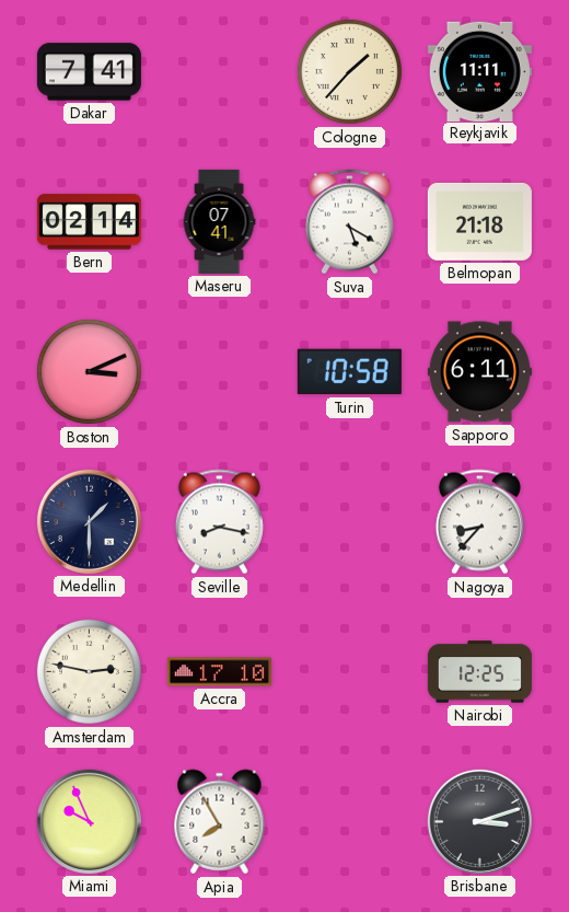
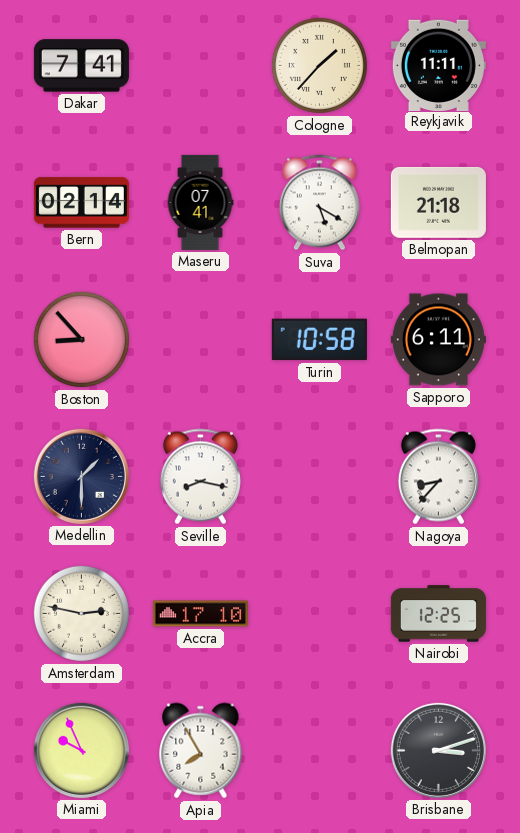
Boston: 3:11 -> 8:53 (81, 339)
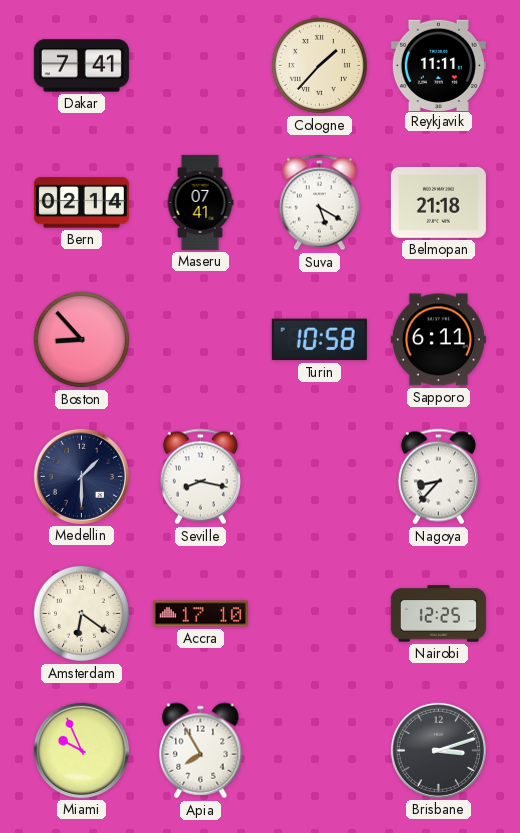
Amsterdam: 2:47 -> 6:21 (81, 613)
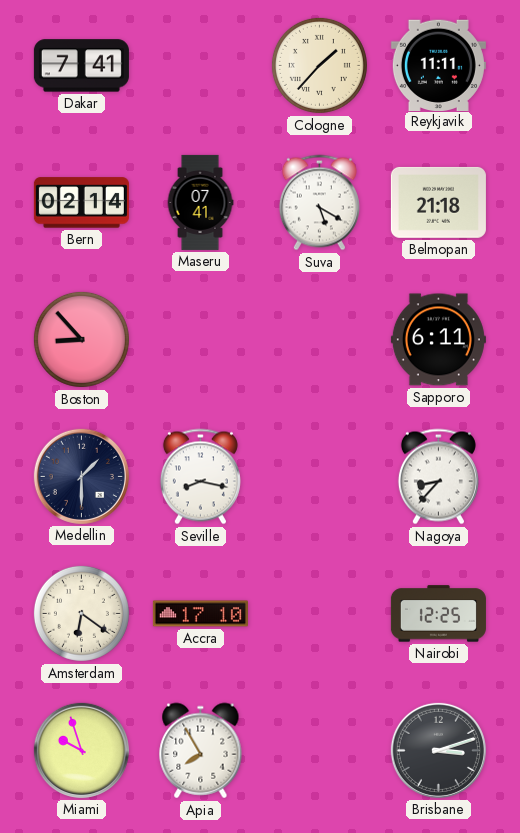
Turin: 10:58 -> none (319, 340)
Miami: 9:56 -> 9:57 (81, 750)
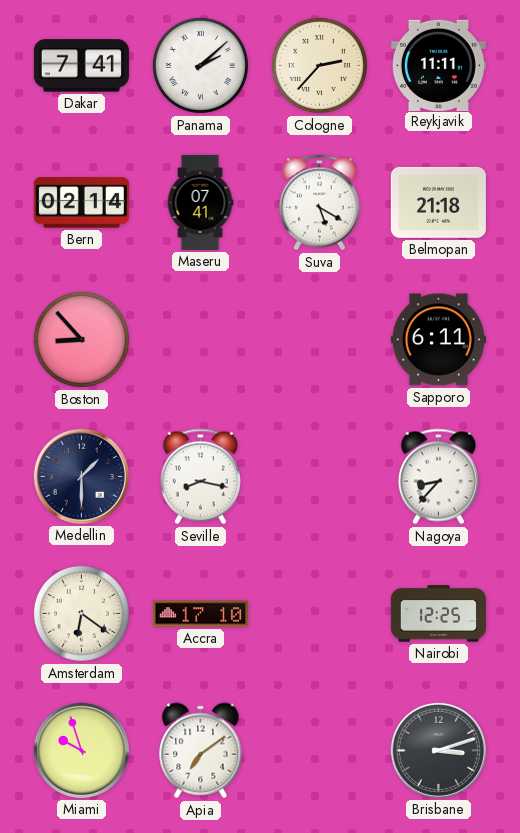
Panama: none -> 2:08 (200, 65)
Cologne: 1:37 -> 2:37 (319, 65)
Apia: 7:55 -> 7:09 (201, 751)
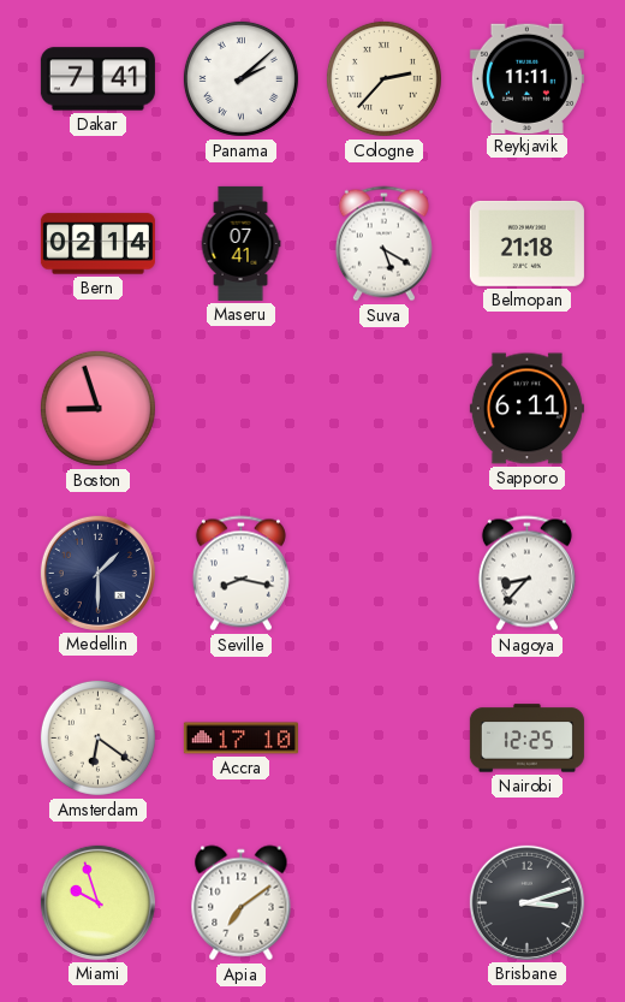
Boston: 8:53 -> 8:57 (97, 408)
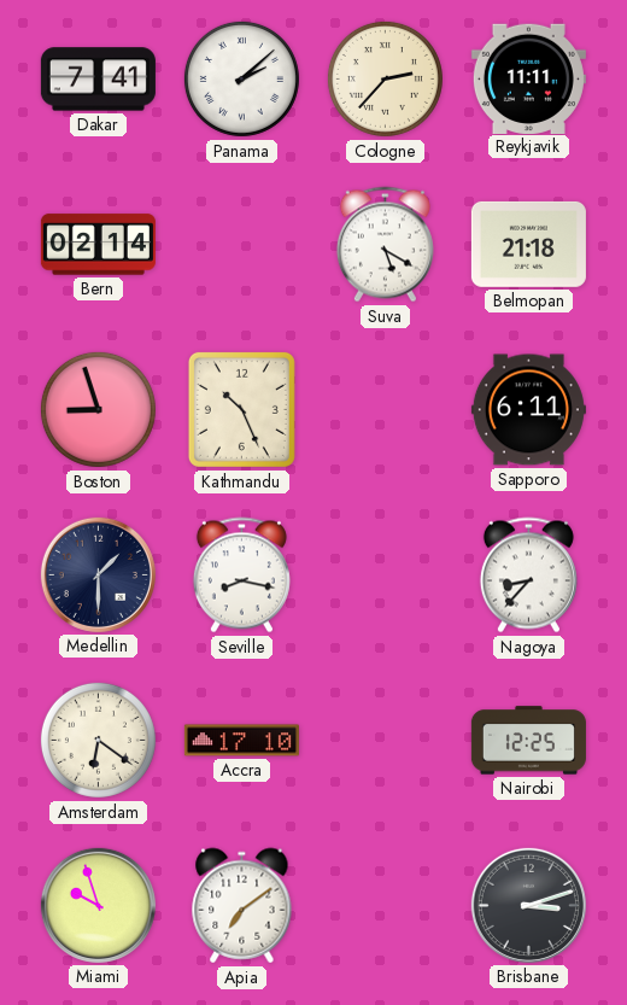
Maseru: 07:41 -> none (240, 243)
Kathmandu: none -> 10:26 (241, 409)
